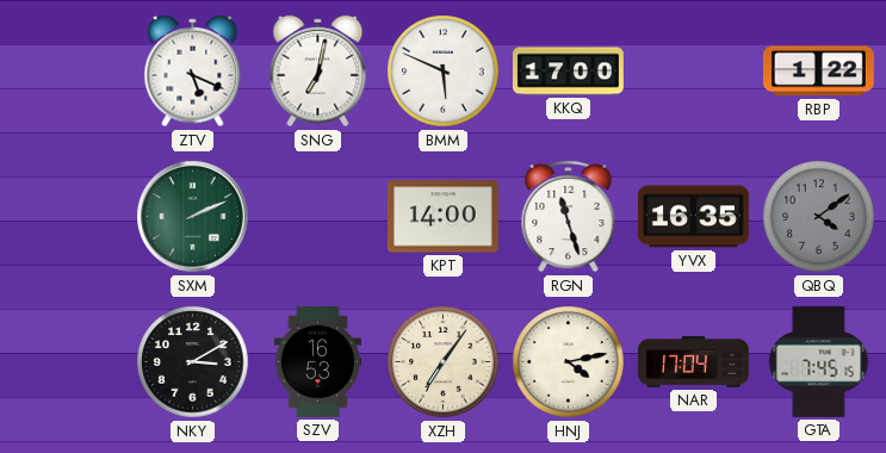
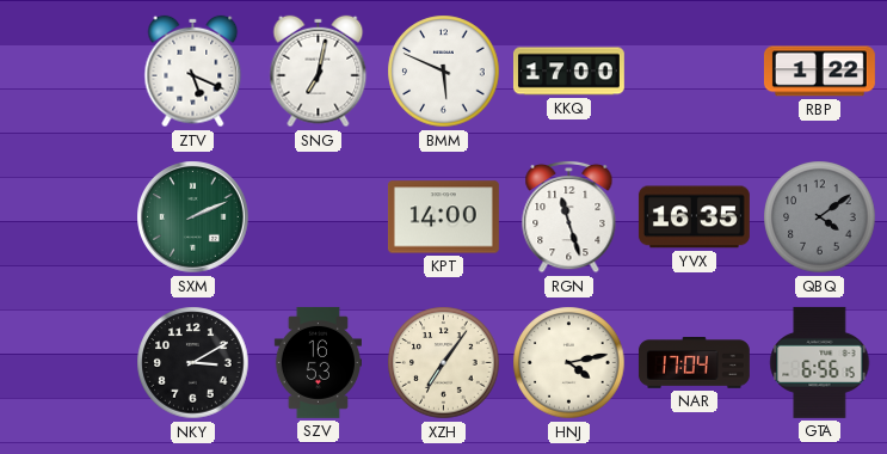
GTA: 7:45 -> 6:56 (820, 362)
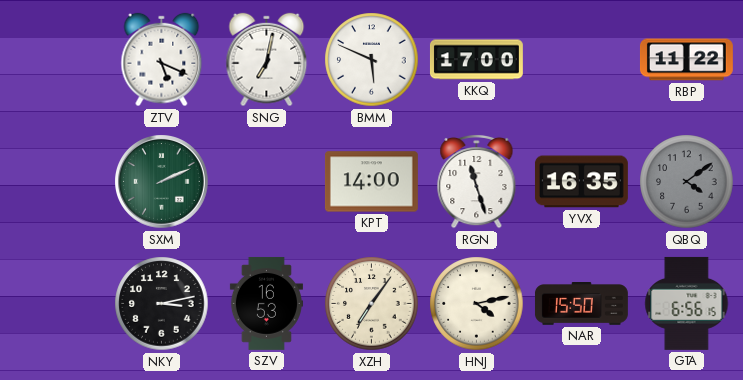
RBP: 1:22 -> 11:22 (686, 60)
NKY: 3:10 -> 3:13 (162, 304)
NAR: 17:04 -> 15:50 (581, 304)
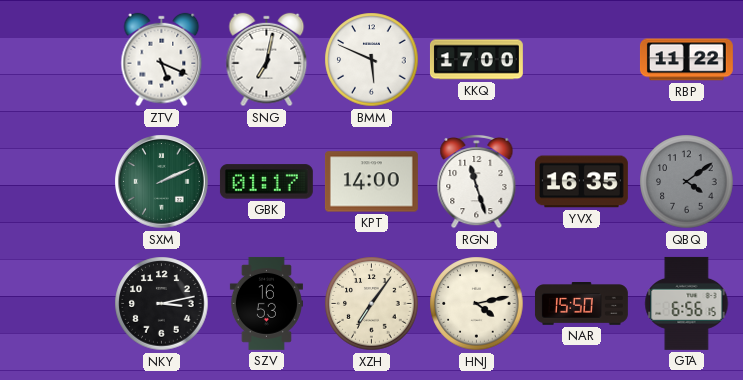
GBK: none -> 01:17 (266, 182)
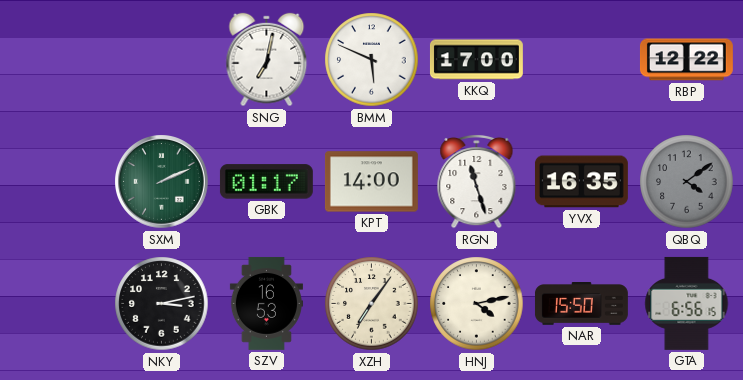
ZTV: 5:19 -> none (162, 60)
RBP: 11:22 -> 12:22 (686, 60)
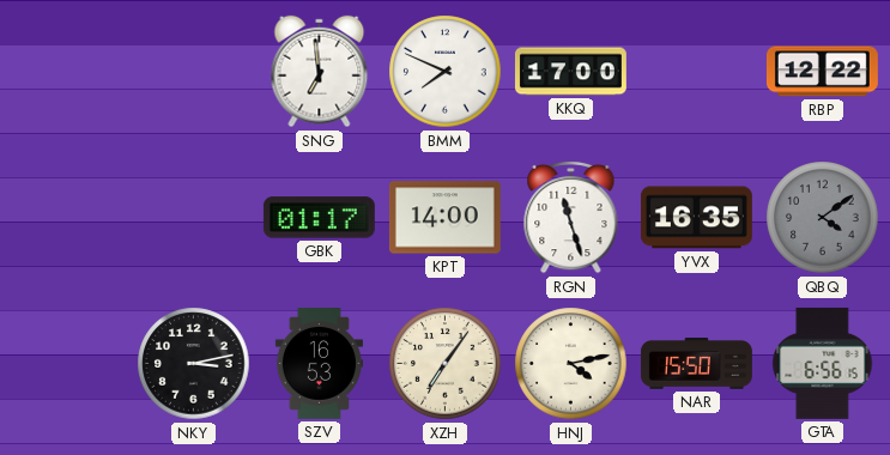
SNG: 7:02 -> 6:59 (320, 72)
BMM: 5:49 -> 7:49 (446, 72)
SXM: 2:11 -> none (162, 182)
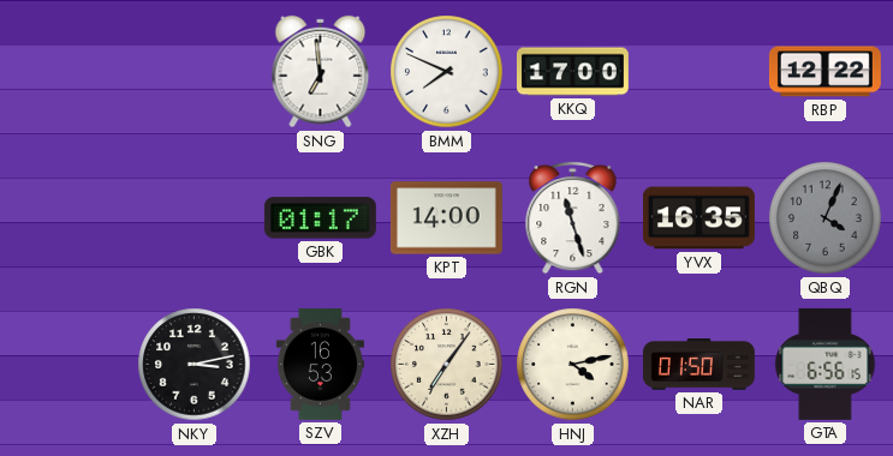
QBQ: 4:09 -> 4:04 (826, 218)
NAR: 15:50 -> 01:50 (698, 365)
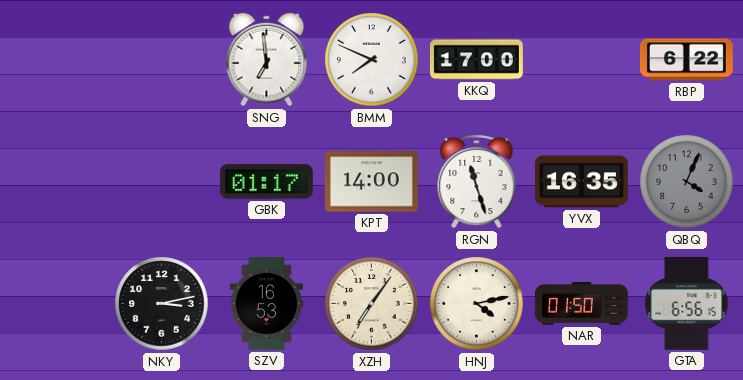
RBP: 12:22 -> 6:22 (686, 60)
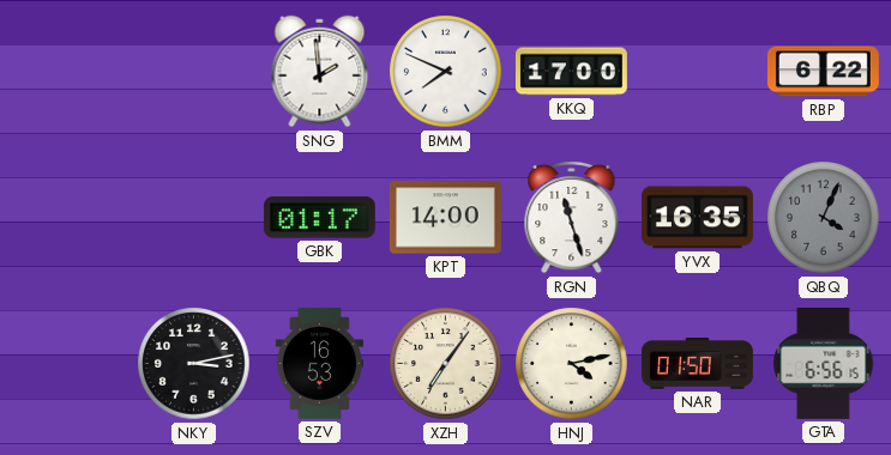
SNG: 6:59 -> 1:59 (320, 72)
